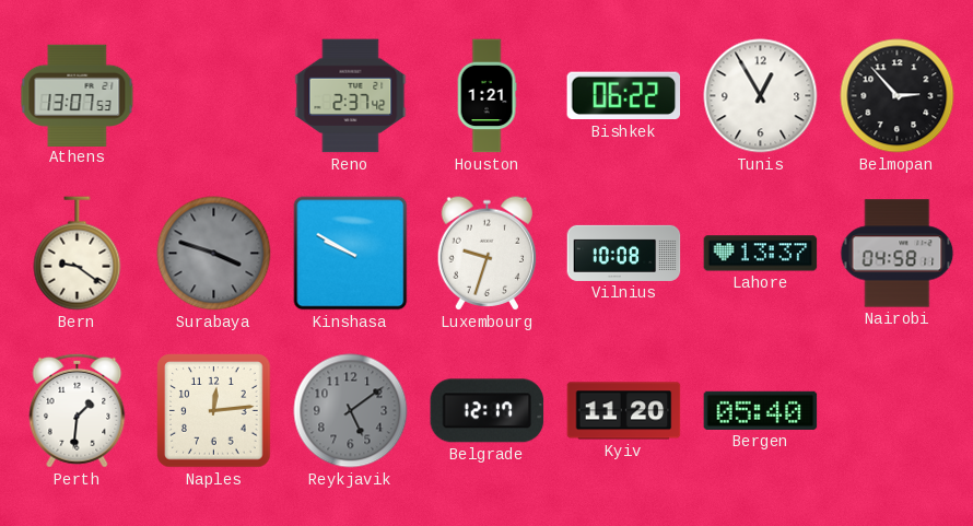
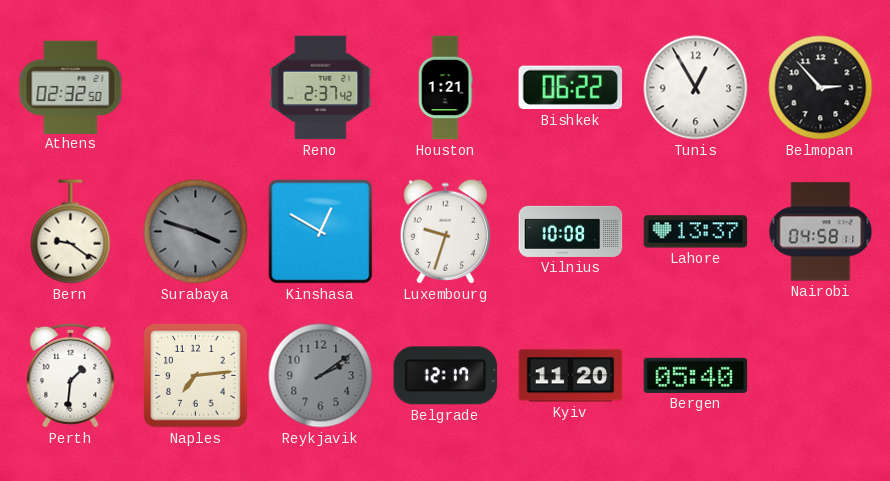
Athens: 13:07 -> 02:32 (71, 87)
Kinshasa: 9:50 -> 12:50 (321, 232)
Naples: 12:14 -> 7:14 (196, 376)
Reykjavik: 5:09 -> 2:09 (321, 376)
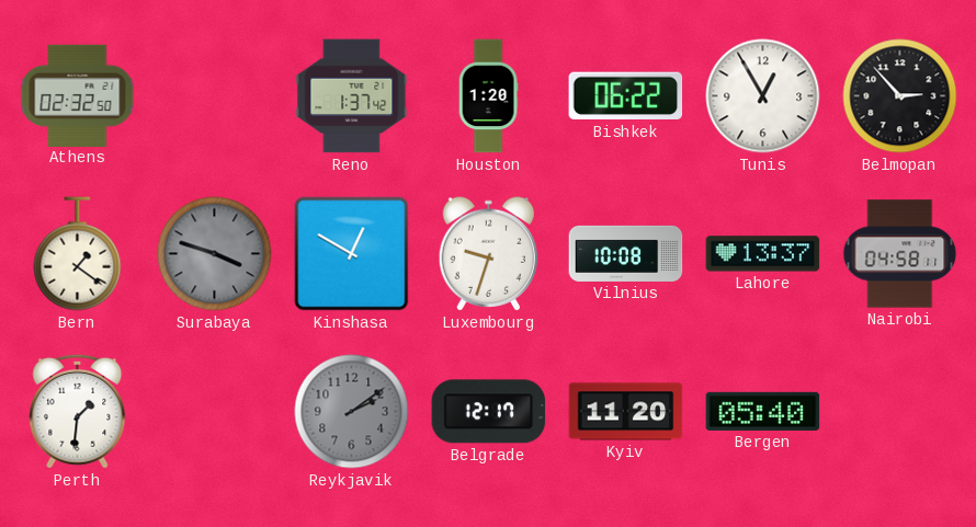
Reno: 2:37 -> 1:37 (352, 96)
Houston: 1:21 -> 1:20 (488, 96)
Bern: 9:21 -> 1:21 (78, 254)
Naples: 7:14 -> none (196, 376)
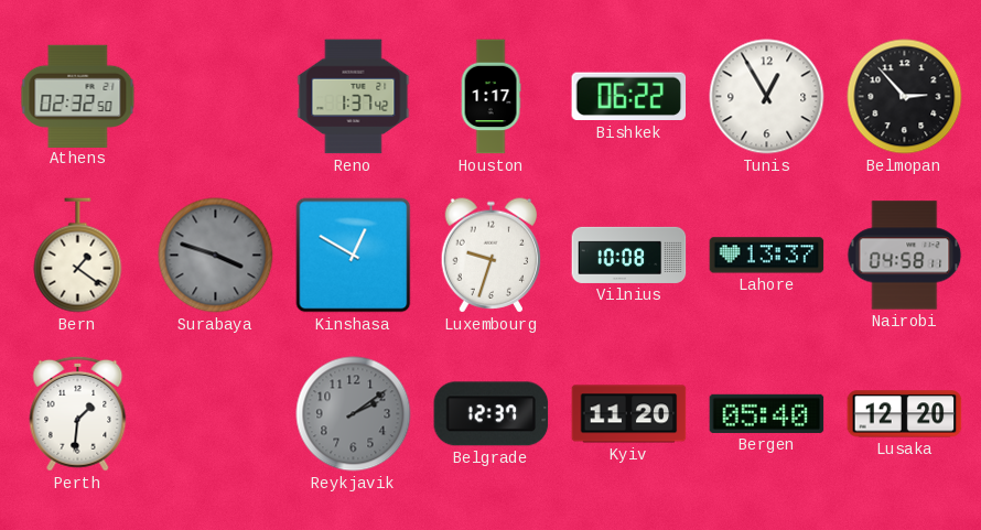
Houston: 1:20 -> 1:17 (490, 97)
Belgrade: 12:17 -> 12:37 (492, 414)
Lusaka: none -> 12:20 (905, 414)
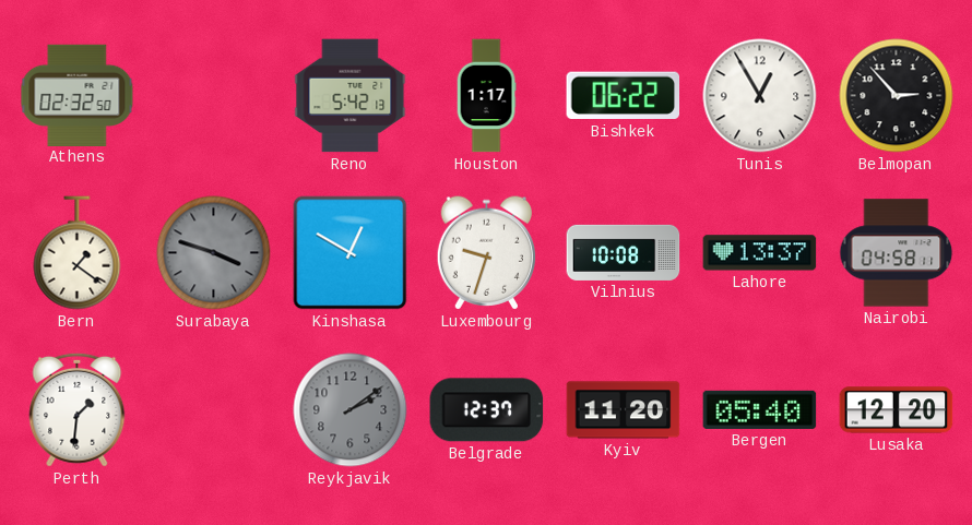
Reno: 1:37 -> 5:42 (351, 96)
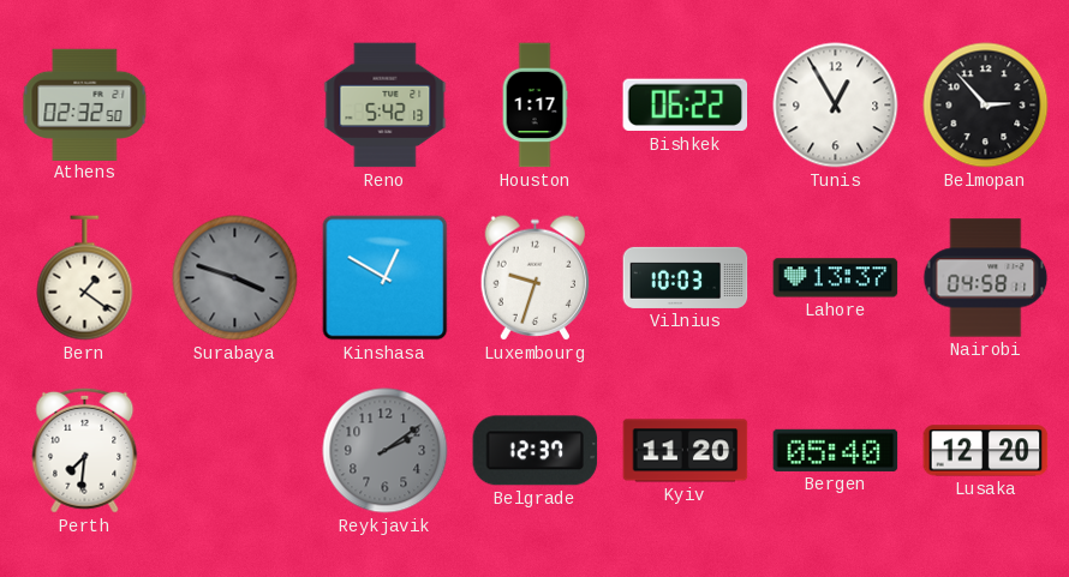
Vilnius: 10:08 -> 10:03 (686, 277)
Perth: 1:31 -> 7:31 (85, 450)
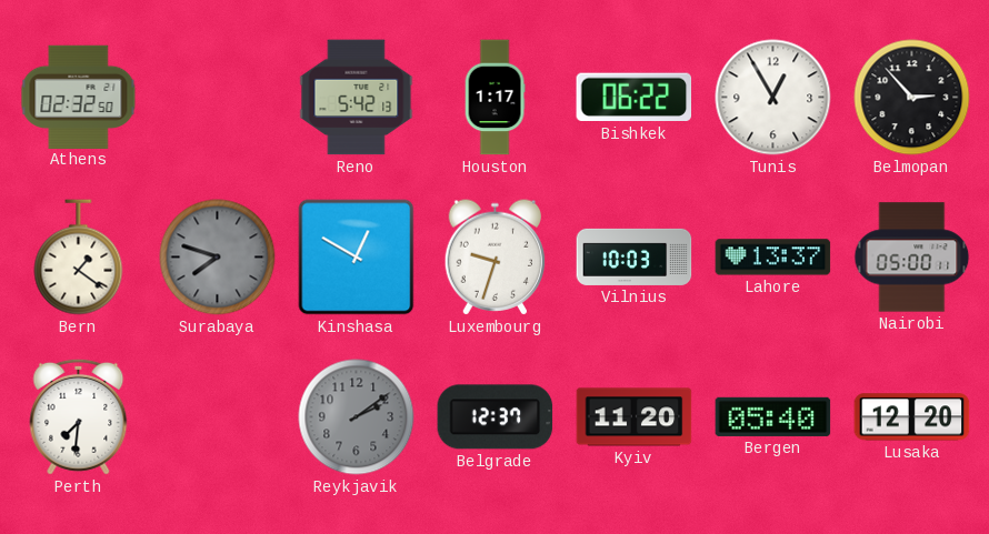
Surabaya: 3:48 -> 7:48 (218, 258)
Nairobi: 04:58 -> 05:00 (912, 258)
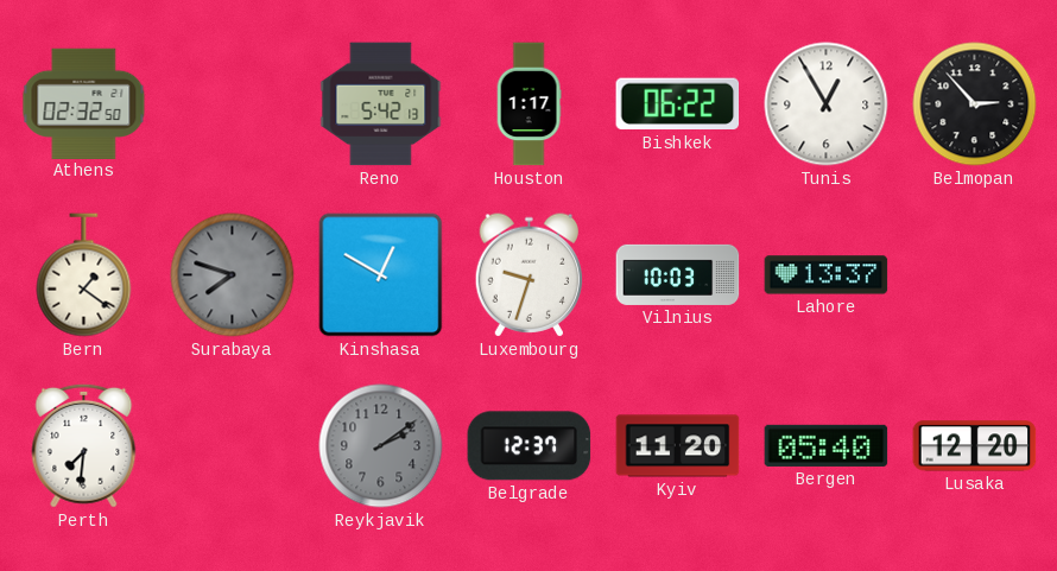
Nairobi: 05:00 -> none (912, 258)
